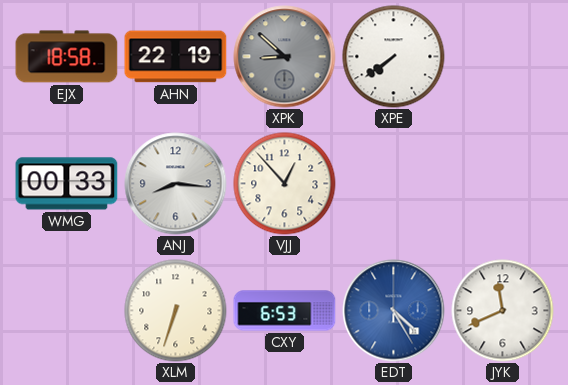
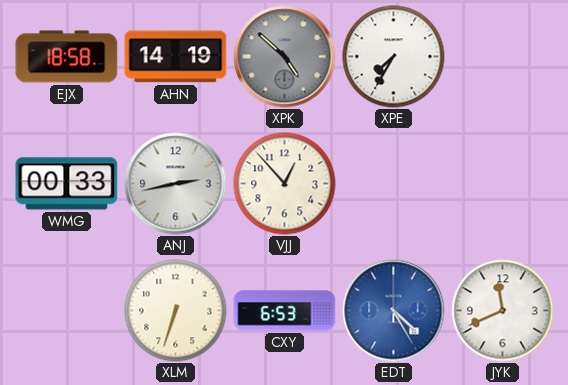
AHN: 22:19 -> 14:19 (176, 57)
XPK: 8:52 -> 4:52 (285, 57)
XPE: 7:39 -> 7:35 (394, 57)
ANJ: 8:16 -> 2:43 (176, 184)
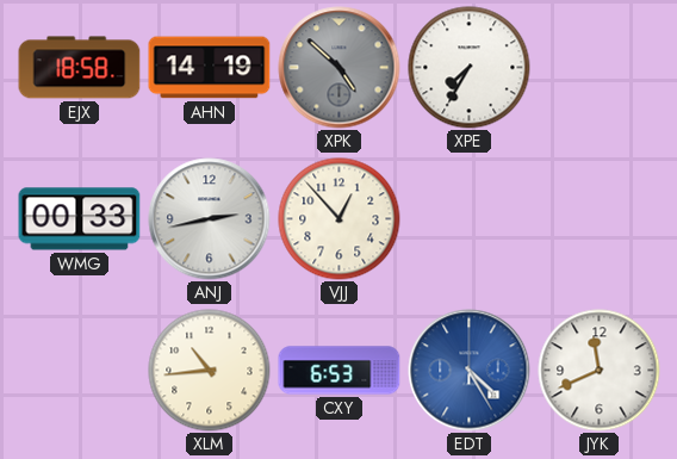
XLM: 6:33 -> 10:44 (210, 371)
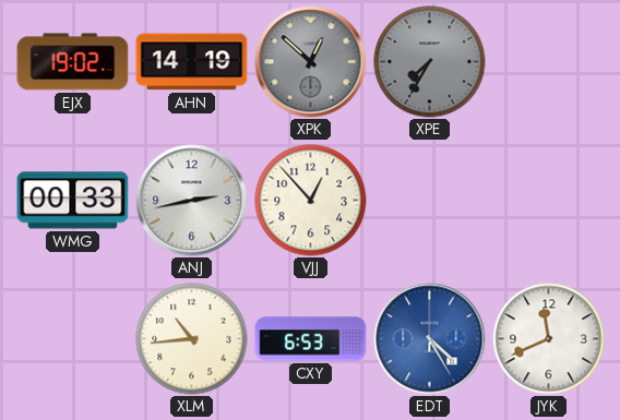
EJX: 18:58 -> 19:02 (73, 62)
XPK: 4:52 -> 12:52 (311, 62)
XPE dial: white -> grey (430, 62)
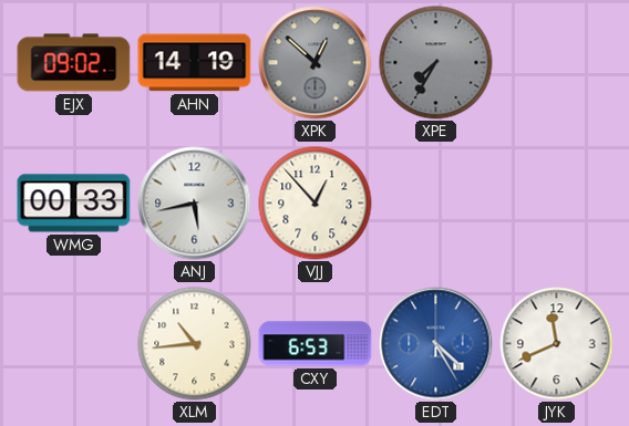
EJX: 19:02 -> 09:02 (74, 63)
ANJ: 2:43 -> 5:43 (195, 204)
